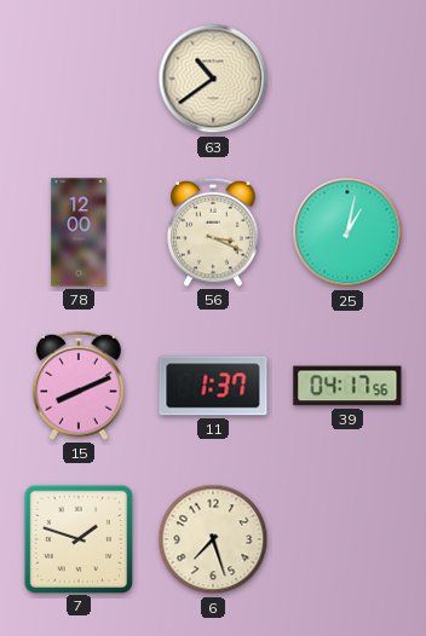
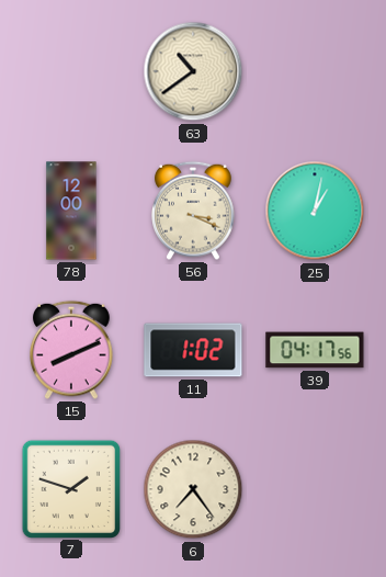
11: 1:37 -> 1:02 (193, 350)
6: 7:27 -> 7:24 (193, 489)
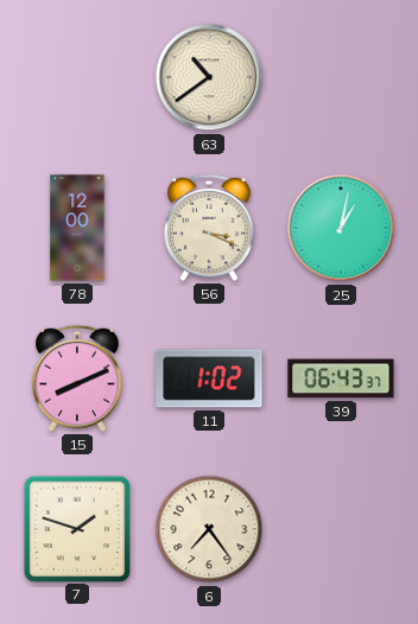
39: 04:17 -> 06:43 (341, 378)
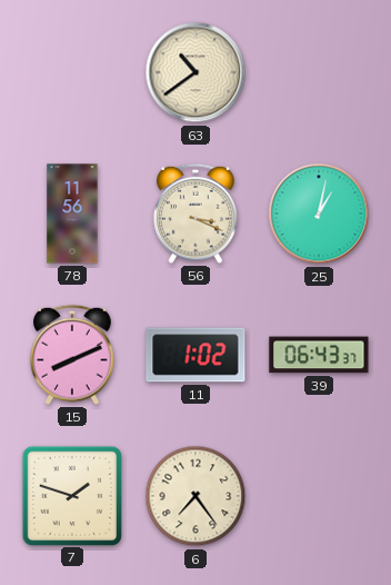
78: 12:00 -> 11:56 (72, 214)
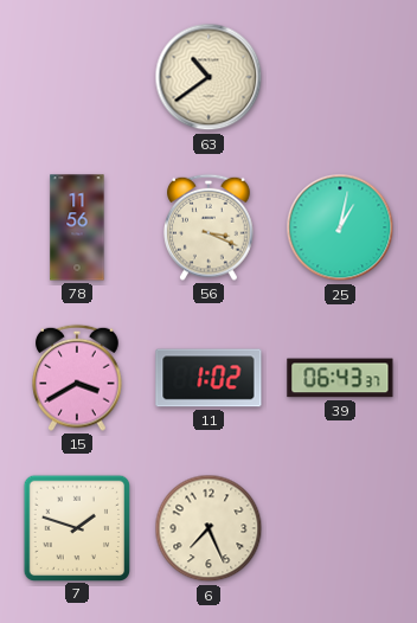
15: 8:11 -> 3:40 (77, 378)
6: 7:24 -> 7:26 (208, 528)
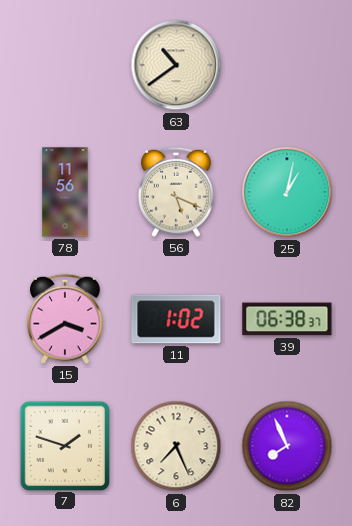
56: 3:19 -> 5:19 (176, 192)
39: 06:43 -> 06:38 (287, 319)
82: none -> 7:56 (287, 446)
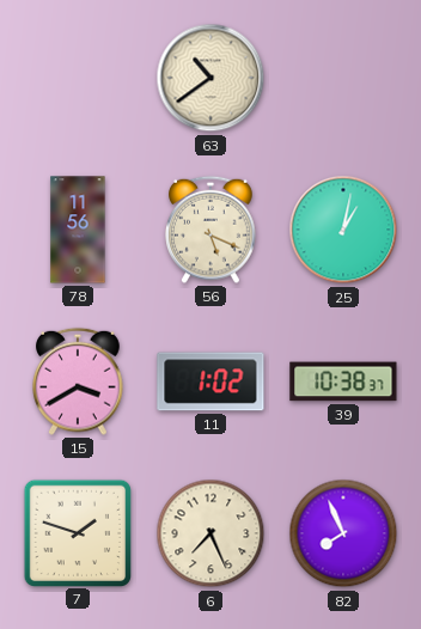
39: 06:38 -> 10:38 (343, 381)
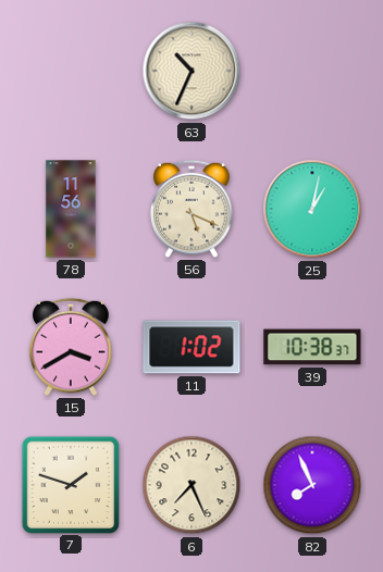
63: 10:39 -> 10:34 (191, 71)
